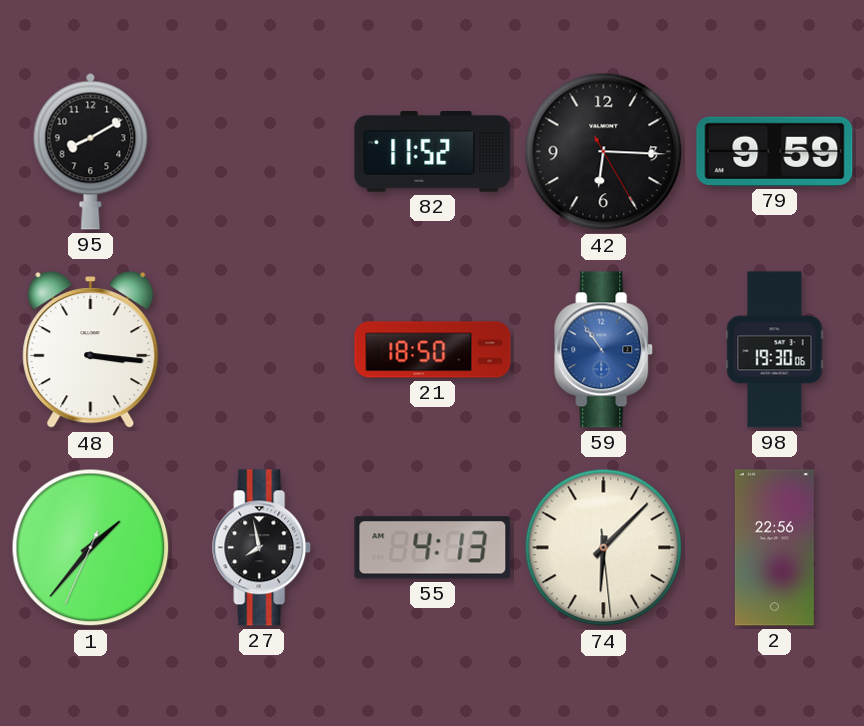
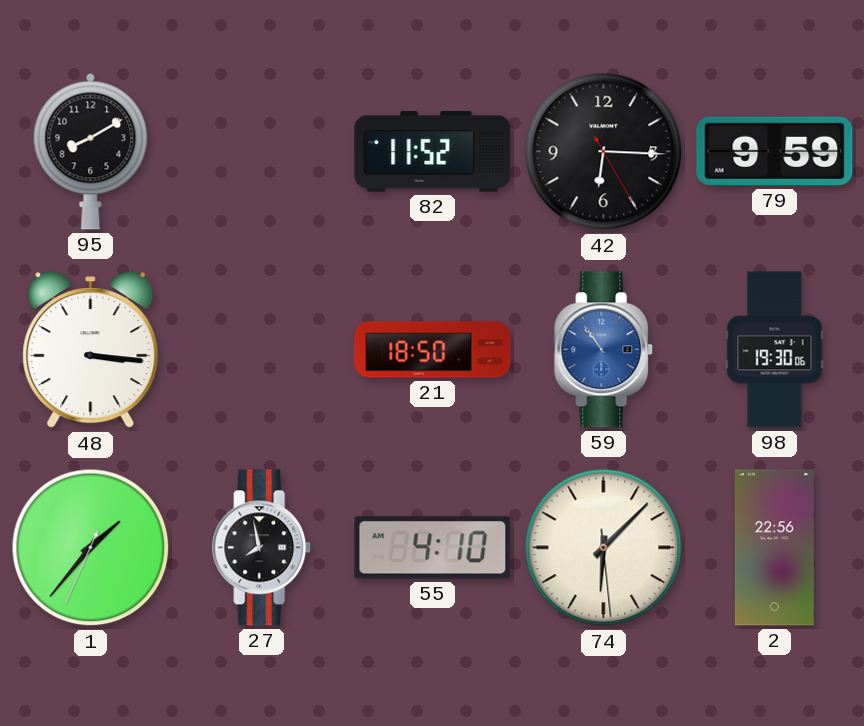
55: 4:13 -> 4:10 (433, 548)
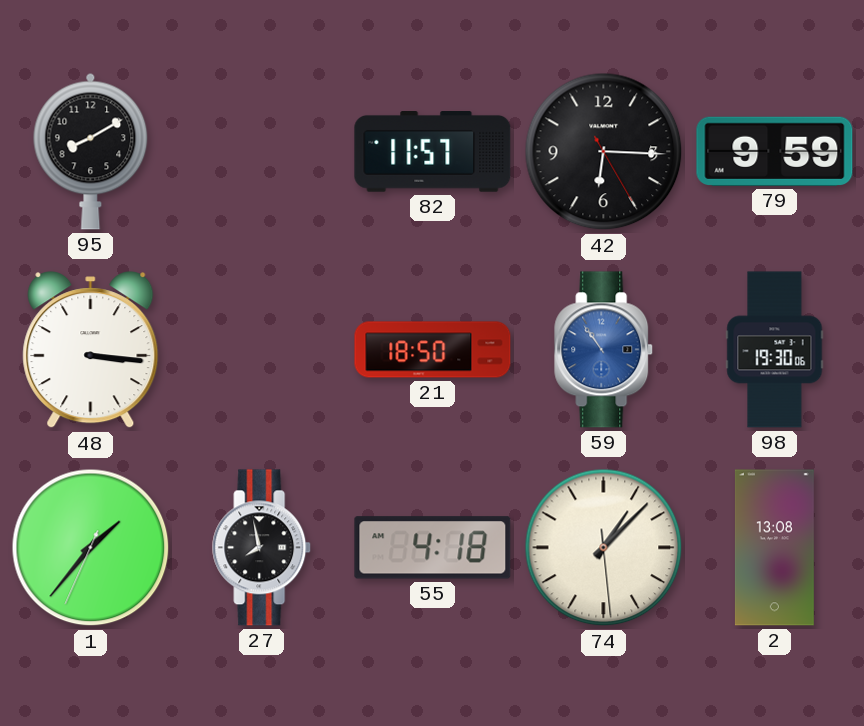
82: 11:52 -> 11:57 (433, 152)
55: 4:10 -> 4:18 (433, 548)
74: 6:07 -> 1:07 (604, 548)
2: 22:56 -> 13:08 (774, 548)
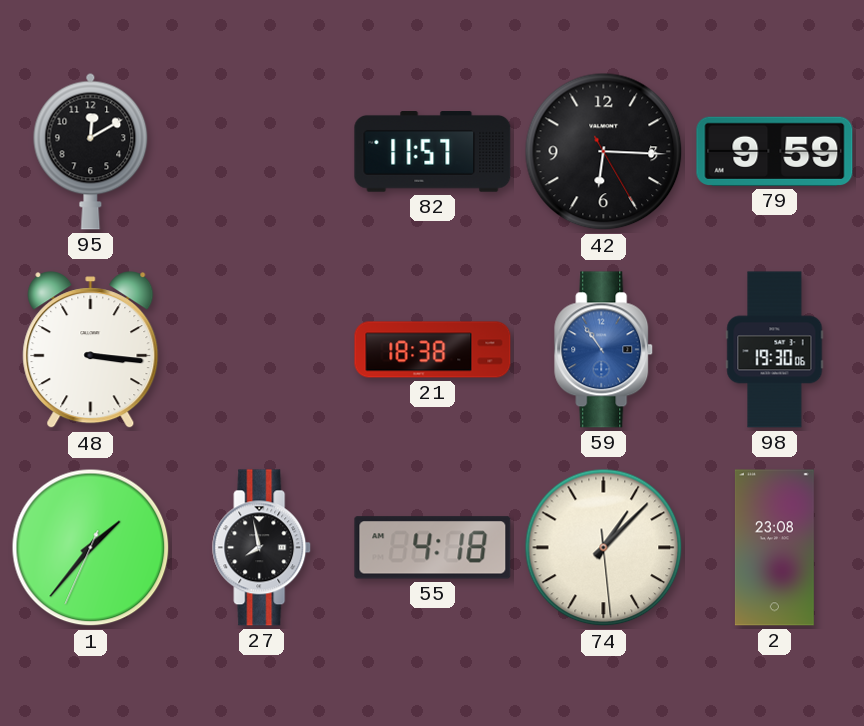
95: 8:10 -> 12:10 (91, 151)
21: 18:50 -> 18:38 (433, 350)
2: 13:08 -> 23:08 (774, 548)
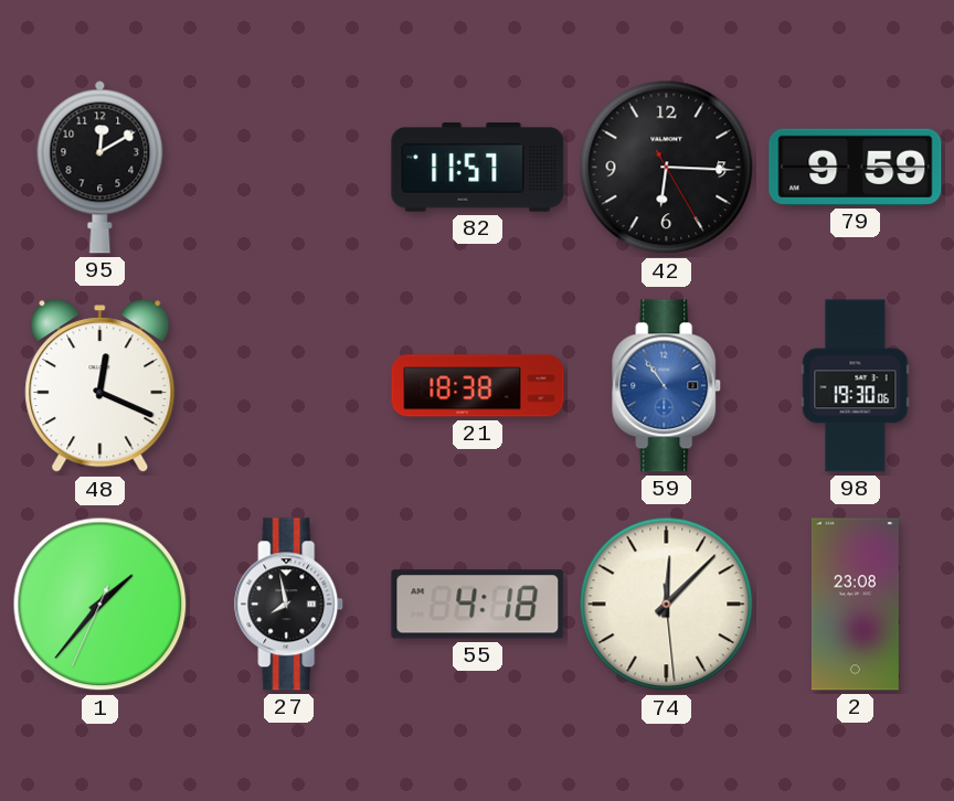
48: 3:16 -> 12:19 (100, 386)
74: 1:07 -> 12:07 (667, 605)
